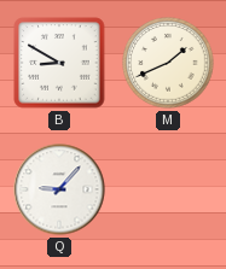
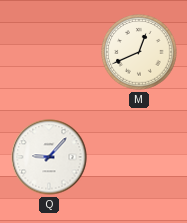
B: 8:50 -> none (59, 63)
M: 1:41 -> 12:41 (139, 52)
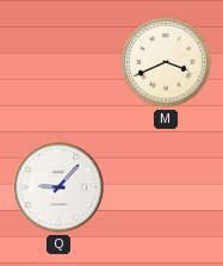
M: 12:41 -> 3:41 (166, 62)
